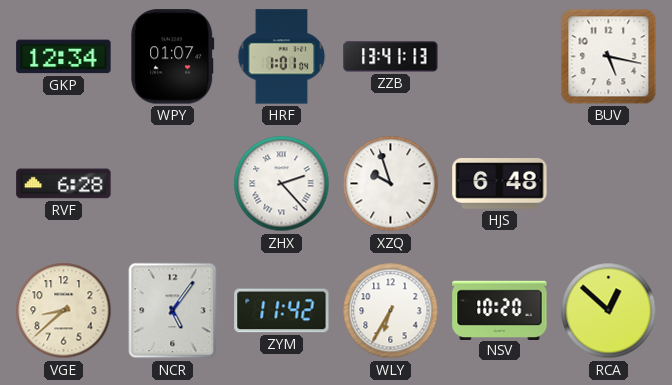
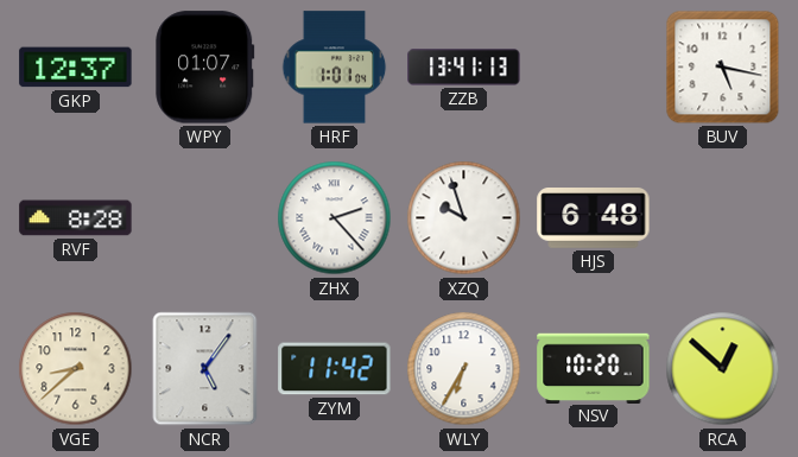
GKP: 12:34 -> 12:37 (76, 68)
RVF: 6:28 -> 8:28 (76, 218)
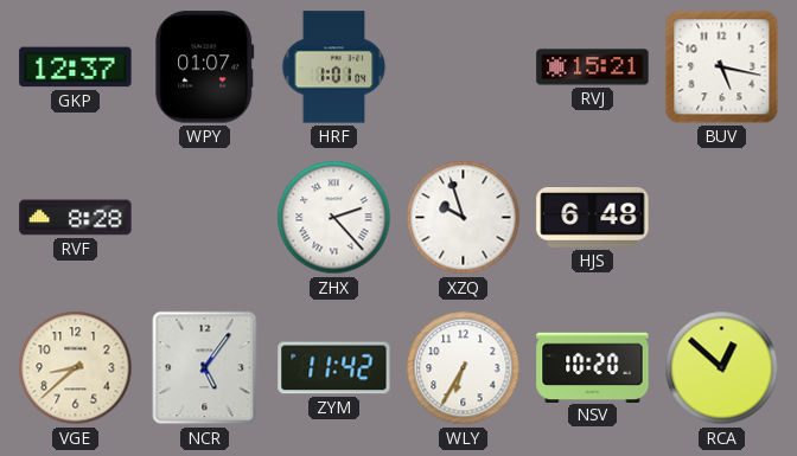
ZZB: 13:41 -> none (464, 68)
RVJ: none -> 15:21 (593, 68)
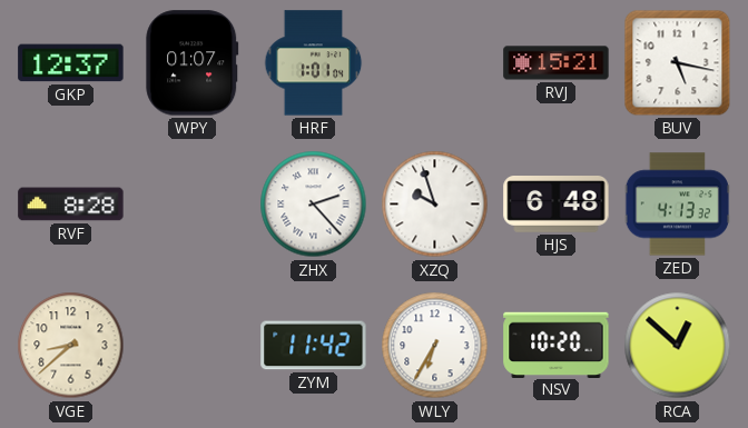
ZED: none -> 4:13 (678, 205)
NCR: 5:06 -> none (205, 368)
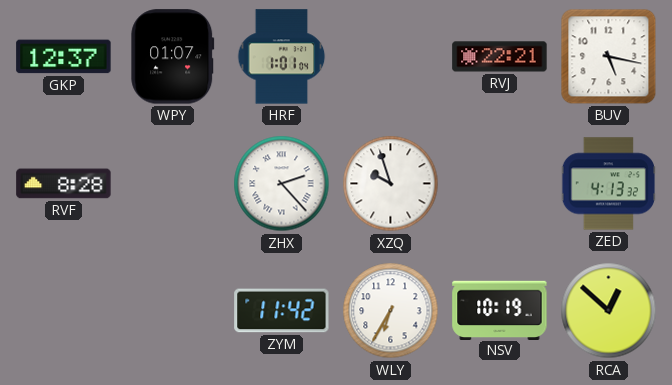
RVJ: 15:21 -> 22:21 (500, 57)
HJS: 6:48 -> none (557, 205)
VGE: 8:38 -> none (71, 346)
NSV: 10:20 -> 10:19 (500, 310)
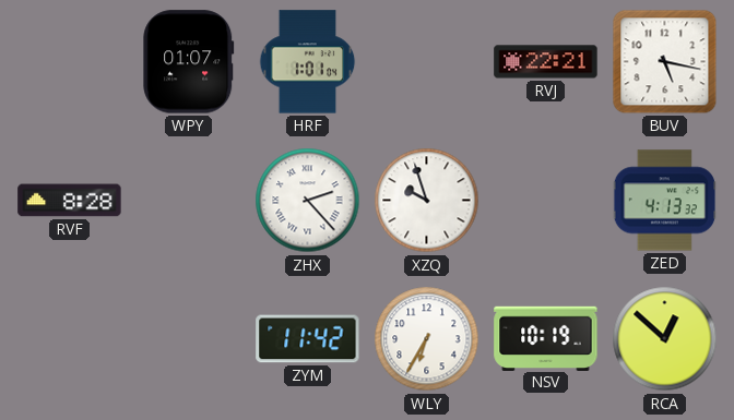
GKP: 12:37 -> none (64, 57)
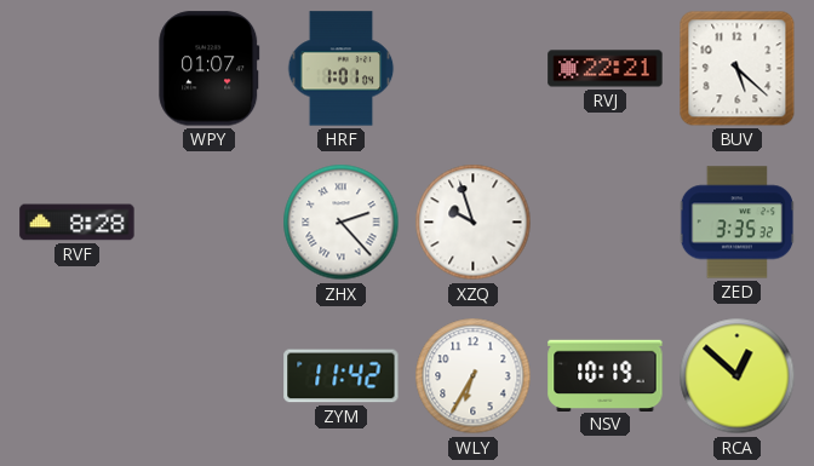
BUV: 5:17 -> 5:22 (738, 69)
ZED: 4:13 -> 3:35 (738, 223)
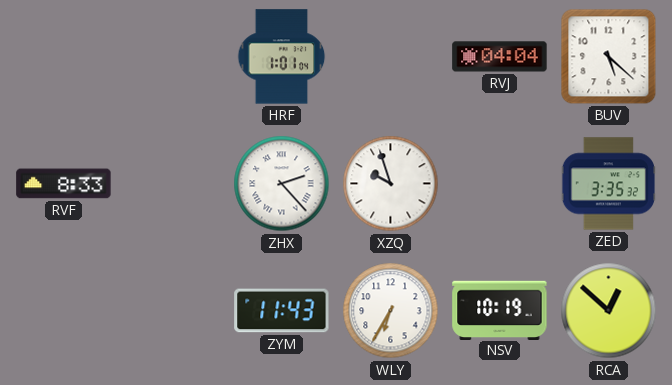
WPY: 01:07 -> none (210, 69)
RVJ: 22:21 -> 04:04 (500, 57)
RVF: 8:28 -> 8:33 (64, 184)
ZYM: 11:42 -> 11:43 (282, 311)
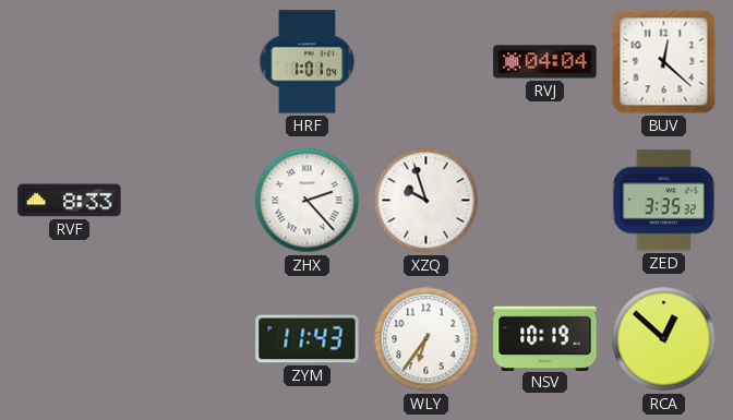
BUV: 5:22 -> 12:22 (664, 62)
WLY: 6:35 -> 6:36 (426, 339)
